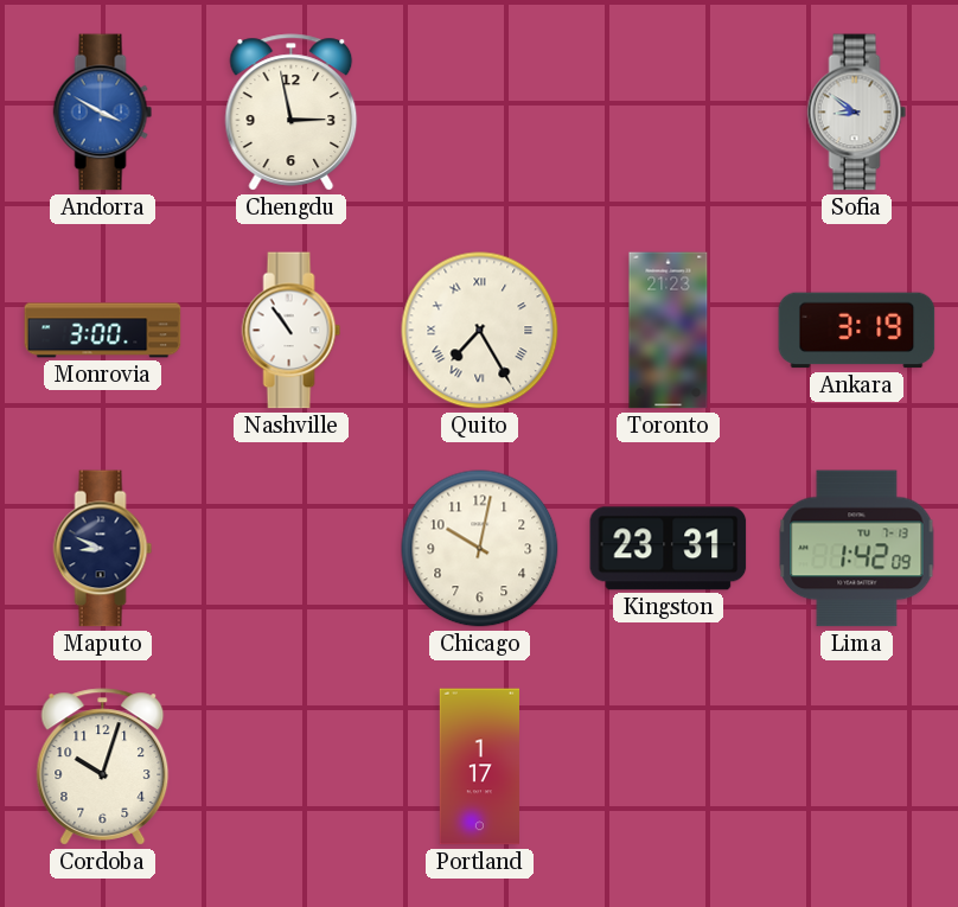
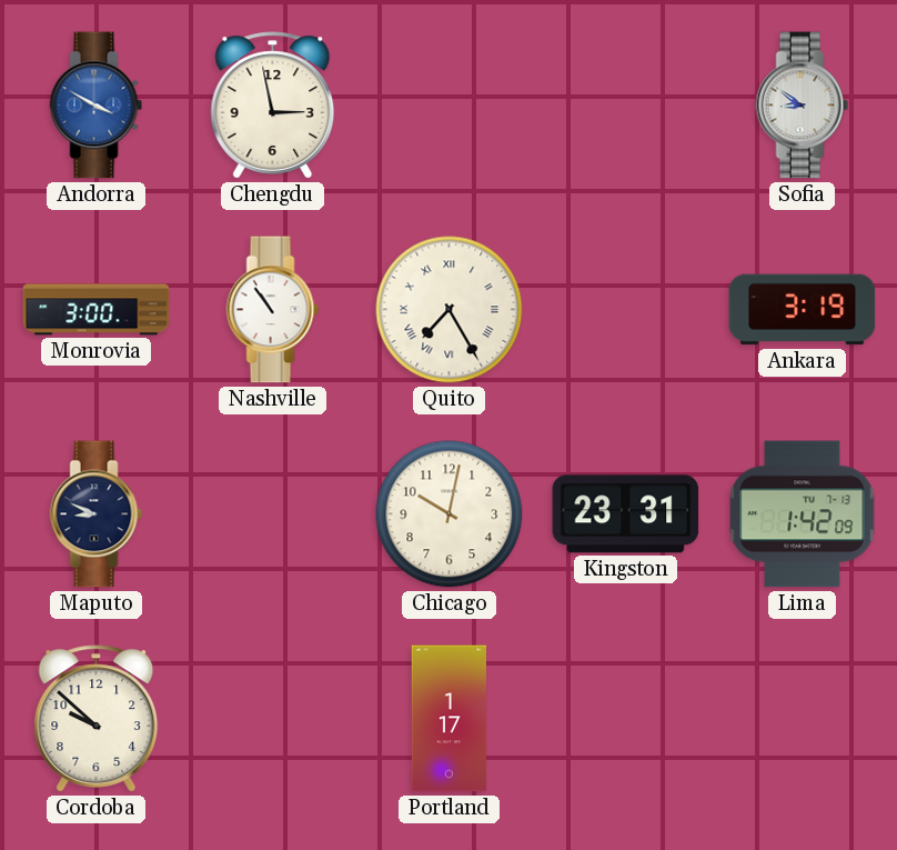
Toronto: 21:23 -> none (669, 331)
Cordoba: 10:03 -> 9:52 (97, 719)
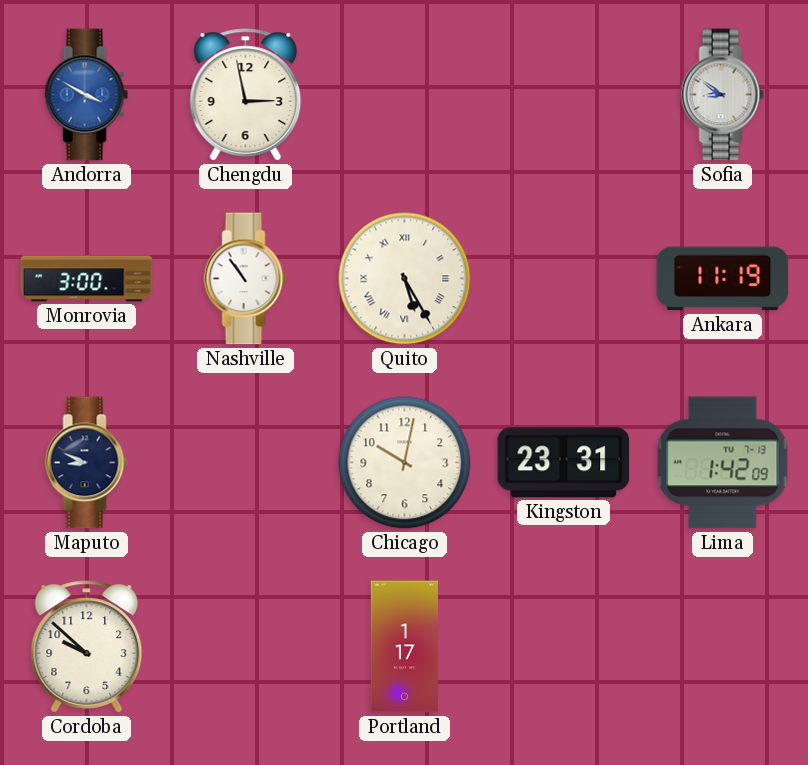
Quito: 7:25 -> 5:25 (405, 279)
Ankara: 3:19 -> 11:19 (723, 279)
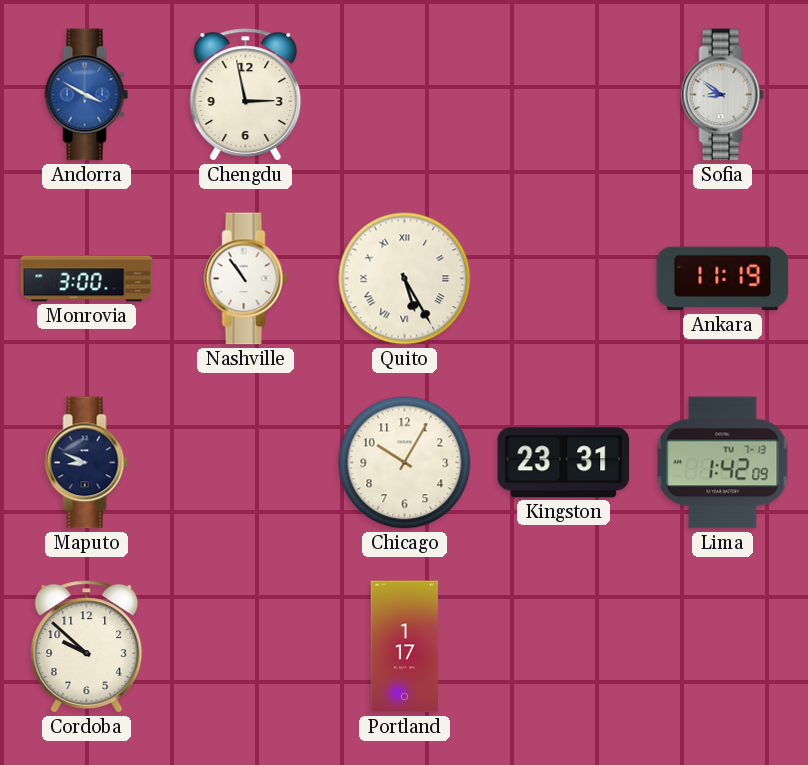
Chicago: 10:02 -> 10:05 (405, 463)
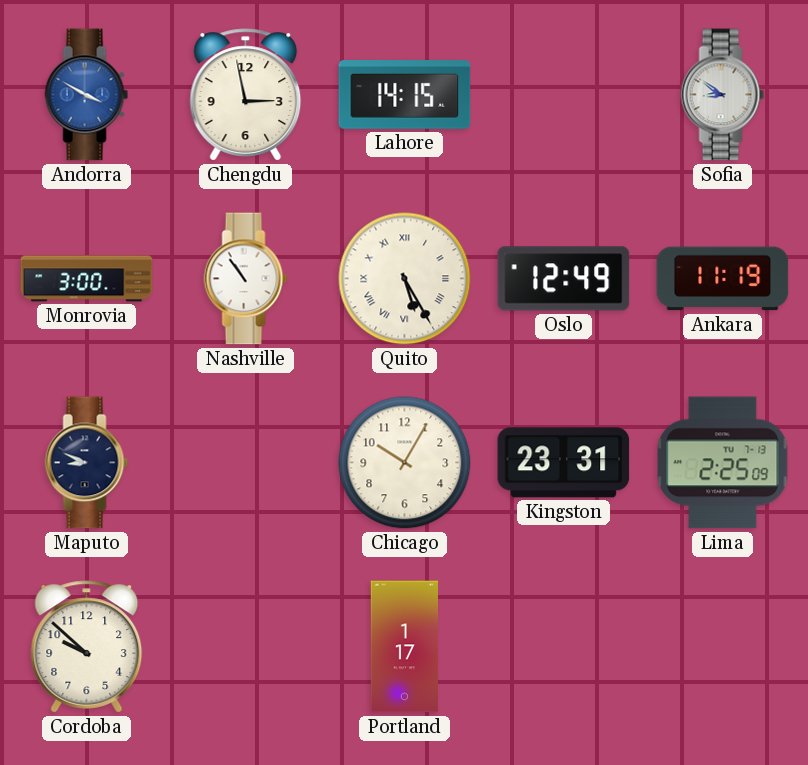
Lahore: none -> 14:15 (405, 95)
Oslo: none -> 12:49 (564, 279)
Lima: 1:42 -> 2:25 (723, 463)
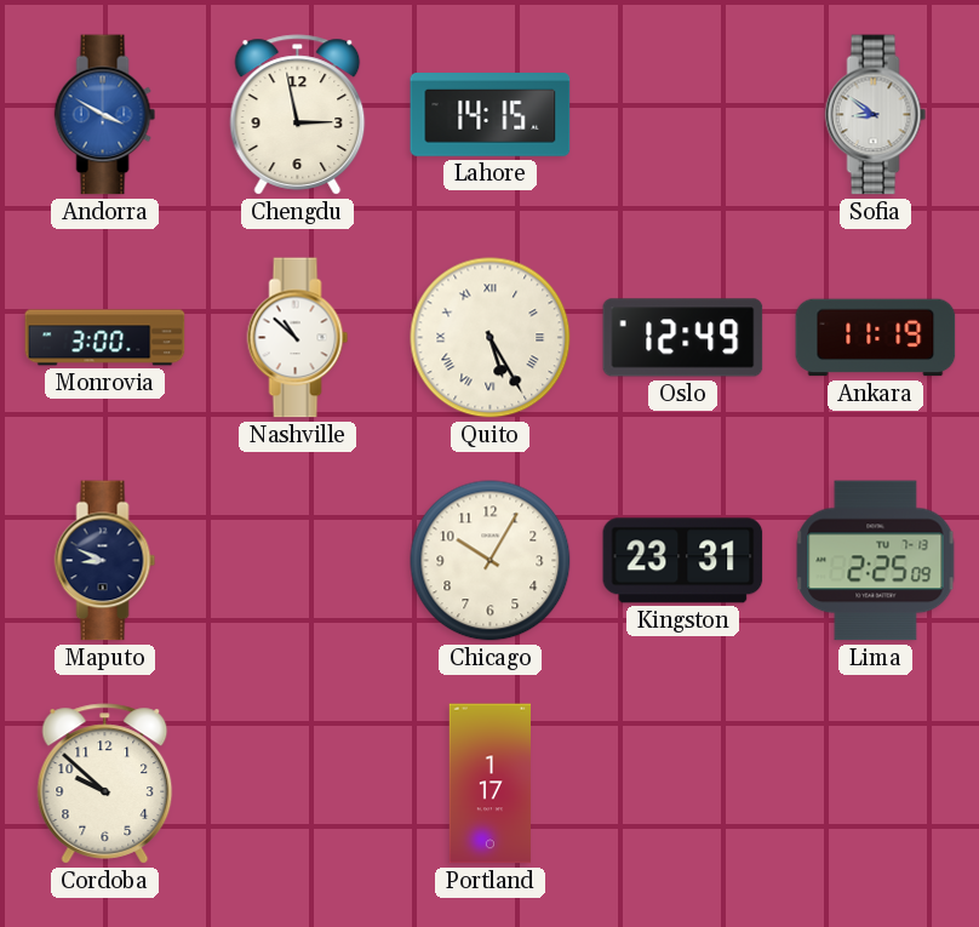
Nashville: 10:54 -> 10:52 (298, 338)
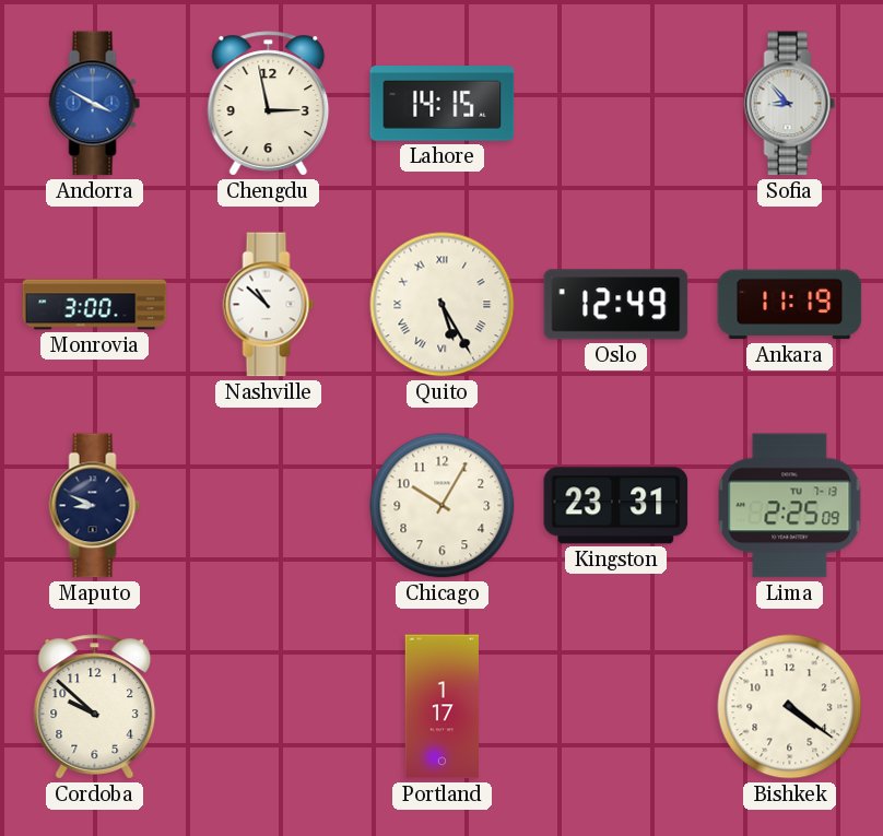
Sofia: 8:51 -> 8:53 (790, 104)
Bishkek: none -> 4:21 (790, 707)
